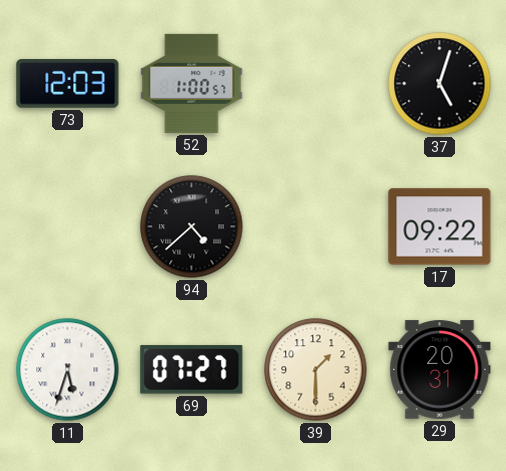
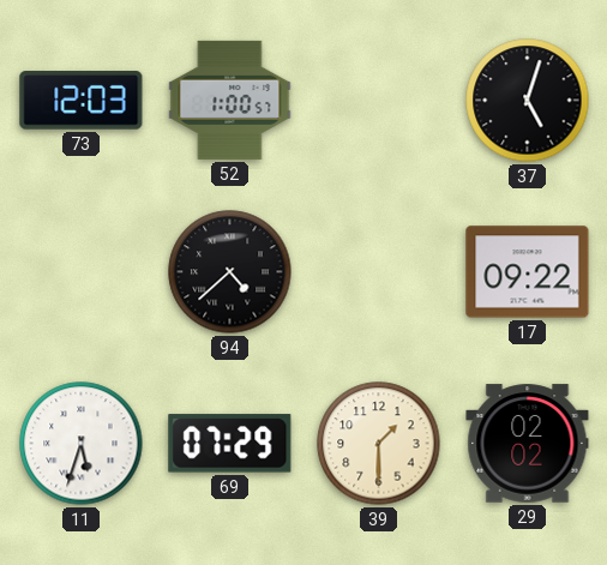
69: 07:27 -> 07:29 (230, 444)
29: 20:31 -> 02:02 (528, 444)
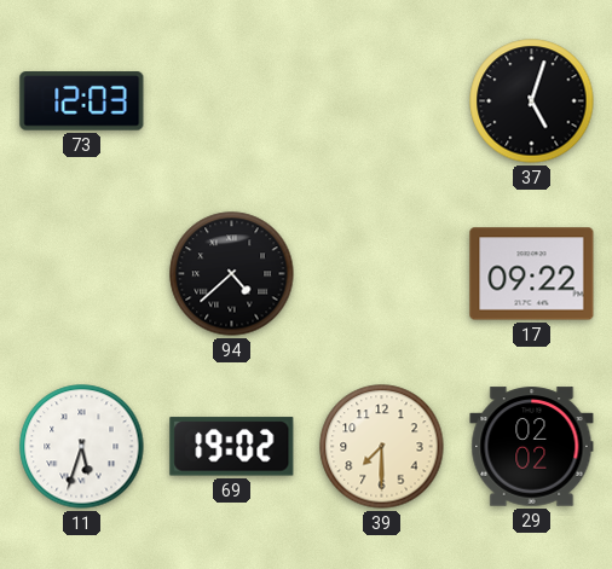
52: 1:00 -> none (230, 100)
69: 07:29 -> 19:02 (232, 447)
39: 1:30 -> 7:30 (382, 447)
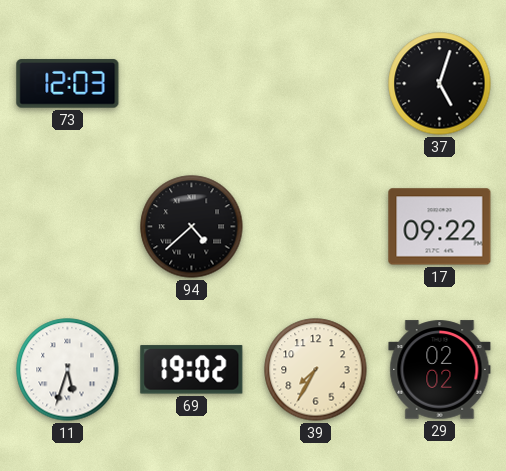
39: 7:30 -> 7:35 (316, 370)
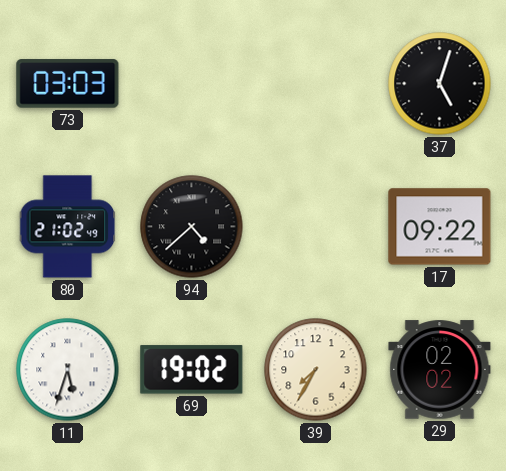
73: 12:03 -> 03:03 (68, 84)
80: none -> 21:02 (68, 227)
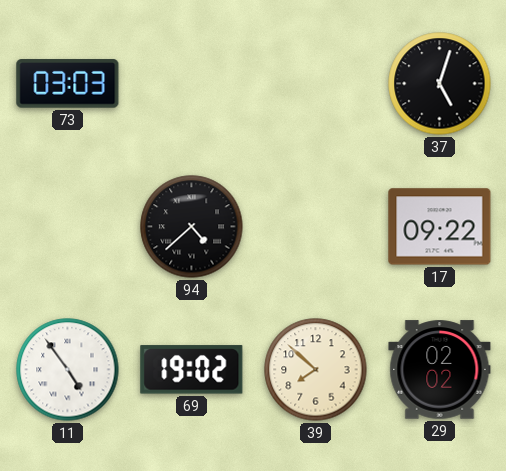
80: 21:02 -> none (68, 227)
11: 5:33 -> 4:54 (68, 370)
39: 7:35 -> 7:52 (316, 370)
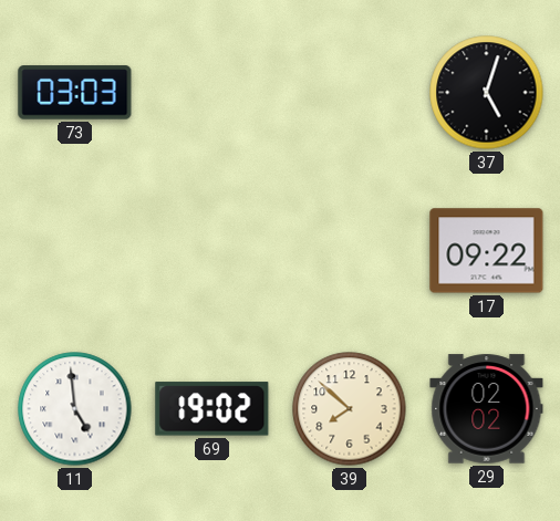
94: 4:38 -> none (192, 227)
11: 4:54 -> 4:59 (75, 409)
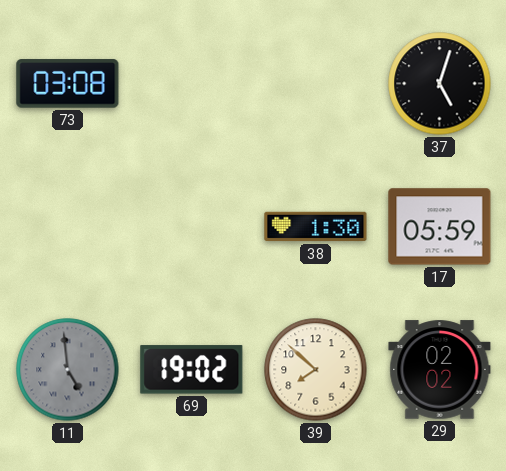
73: 03:03 -> 03:08 (68, 84)
38: none -> 1:30 (316, 227)
17: 09:22 -> 05:59 (440, 227)
11 dial: white -> grey (68, 370)
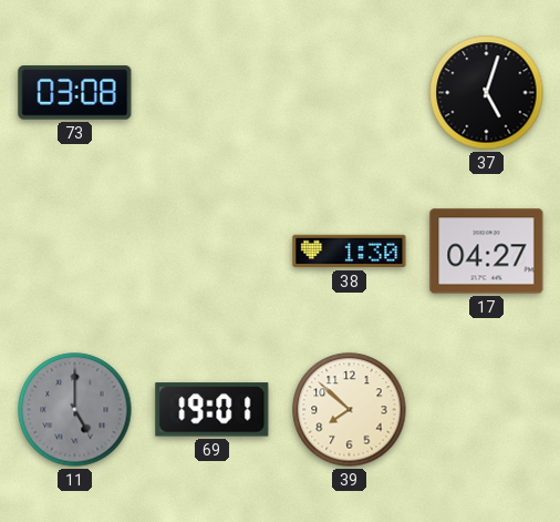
17: 05:59 -> 04:27 (487, 252)
11: 4:59 -> 5:00 (75, 410)
69: 19:02 -> 19:01 (212, 410)
29: 02:02 -> none (440, 370)
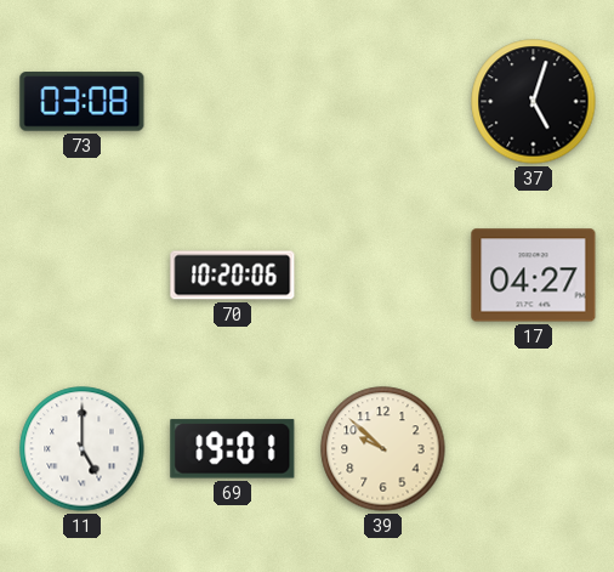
70: none -> 10:20 (233, 276)
38: 1:30 -> none (350, 252)
11 dial: grey -> white (83, 449)
39: 7:52 -> 9:52 (383, 449)
